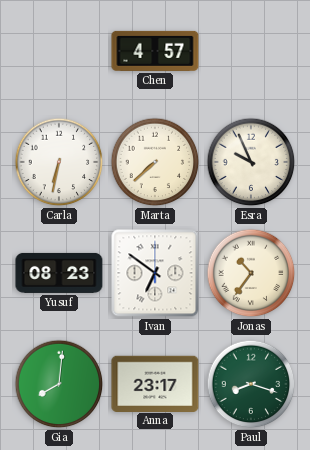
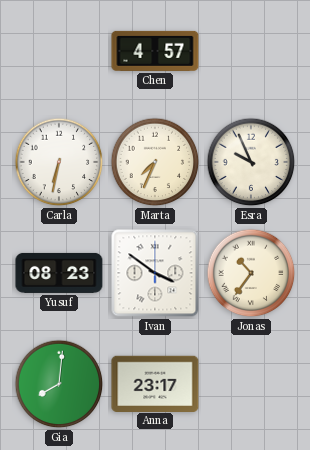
Marta: 7:38 -> 7:34 (155, 162)
Ivan: 6:51 -> 3:51 (155, 273)
Paul: 8:18 -> none (251, 384)
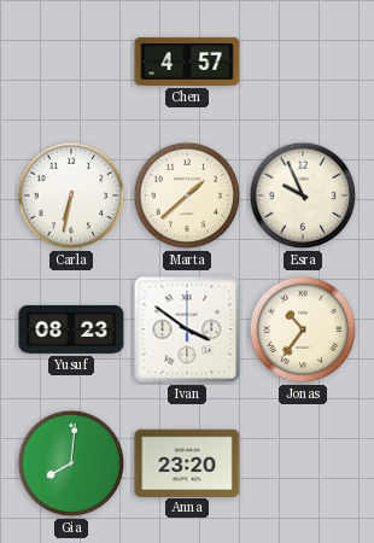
Marta: 7:34 -> 1:38 (187, 195)
Anna: 23:17 -> 23:20 (187, 462)
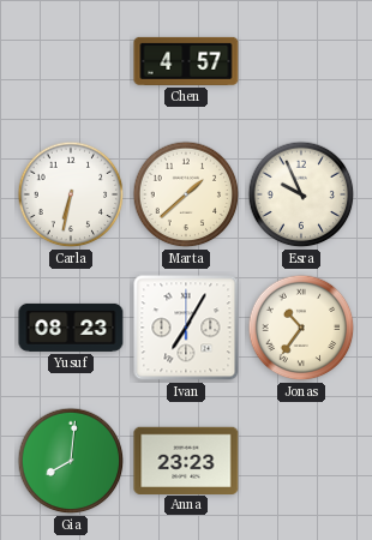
Ivan: 3:51 -> 7:05 (186, 328)
Anna: 23:20 -> 23:23 (186, 460)
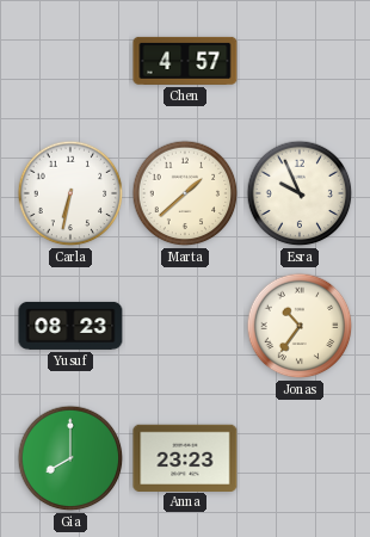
Ivan: 7:05 -> none (186, 328)
Gia: 8:01 -> 8:00 (70, 458)
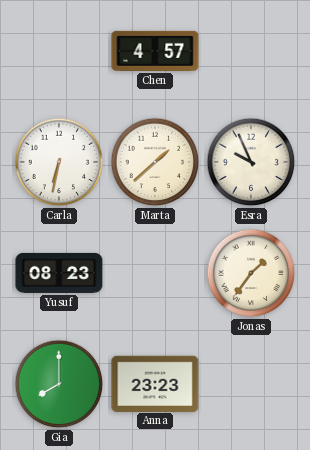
Jonas: 10:36 -> 1:36 (251, 273)
